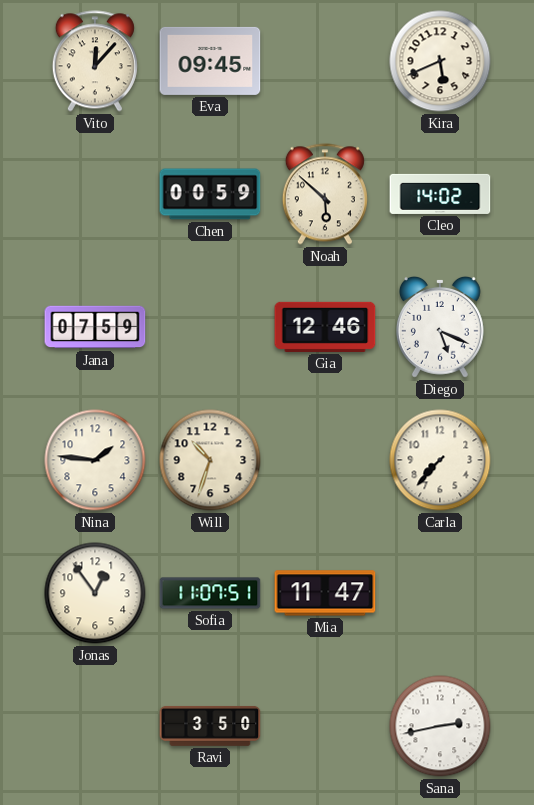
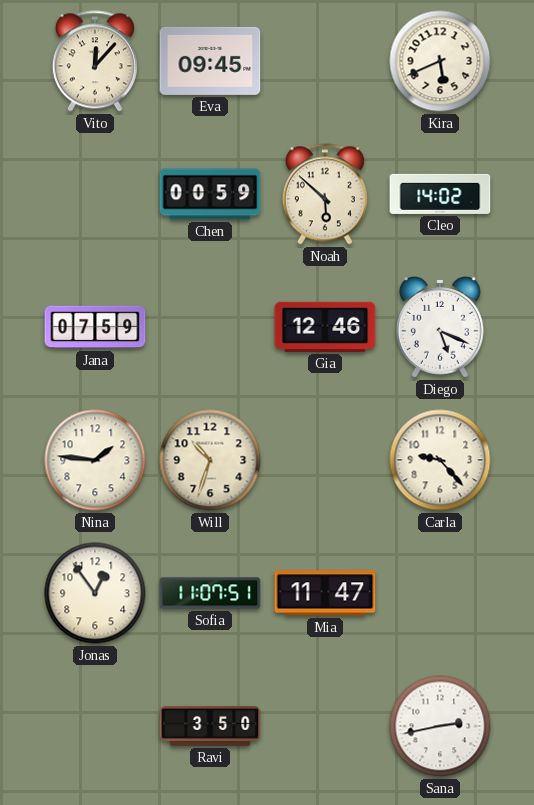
Carla: 7:37 -> 9:23 (440, 460)
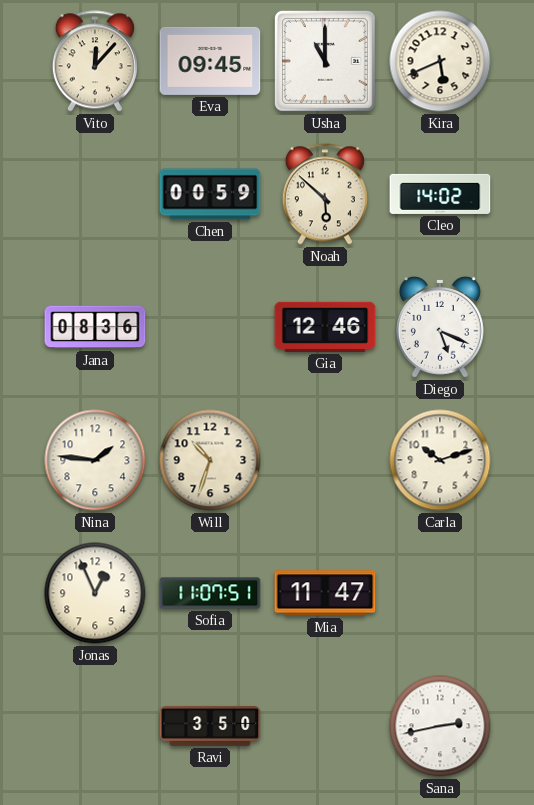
Usha: none -> 11:00 (325, 61)
Jana: 07:59 -> 08:36 (95, 327)
Carla: 9:23 -> 10:12 (440, 460)
Jonas: 12:54 -> 12:56 (95, 593)
